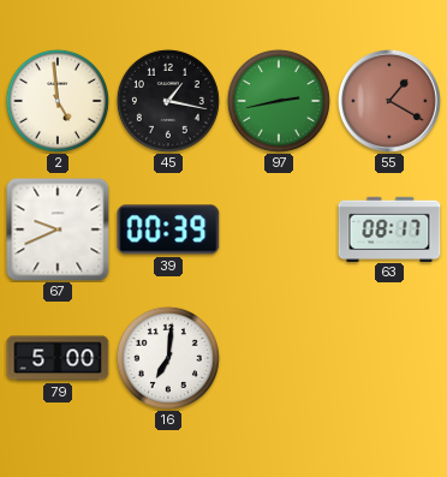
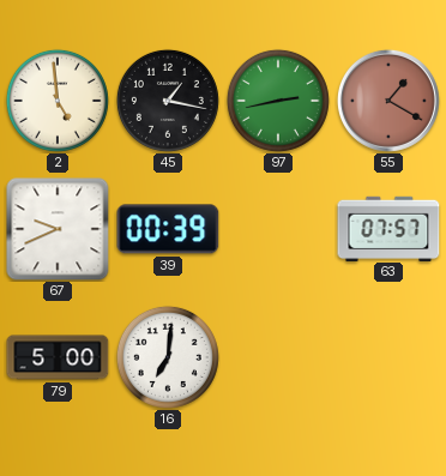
63: 08:17 -> 07:57 (388, 228)
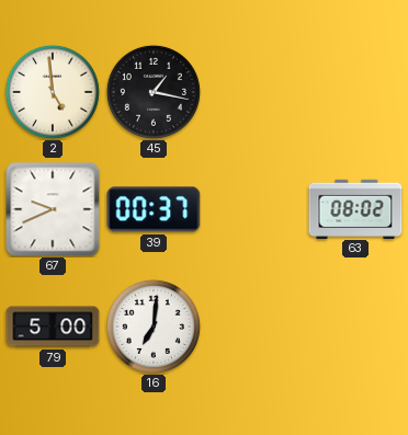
97: 2:43 -> none (278, 101)
55: 1:20 -> none (388, 101)
39: 00:39 -> 00:37 (154, 209)
63: 07:57 -> 08:02 (355, 208)
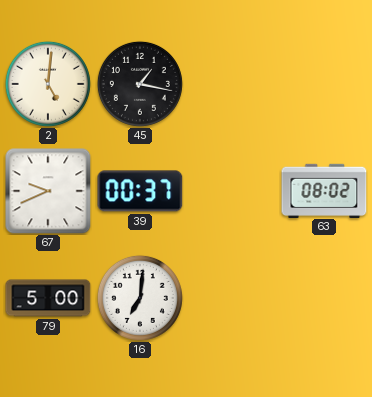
2: 4:59 -> 5:01 (48, 84)
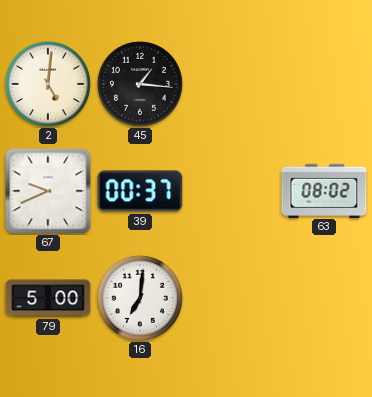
45: 1:17 -> 1:16 (140, 84)
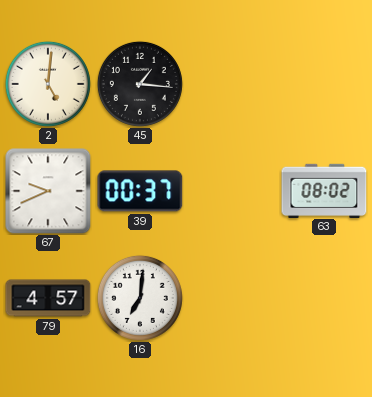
79: 5:00 -> 4:57 (48, 298)
